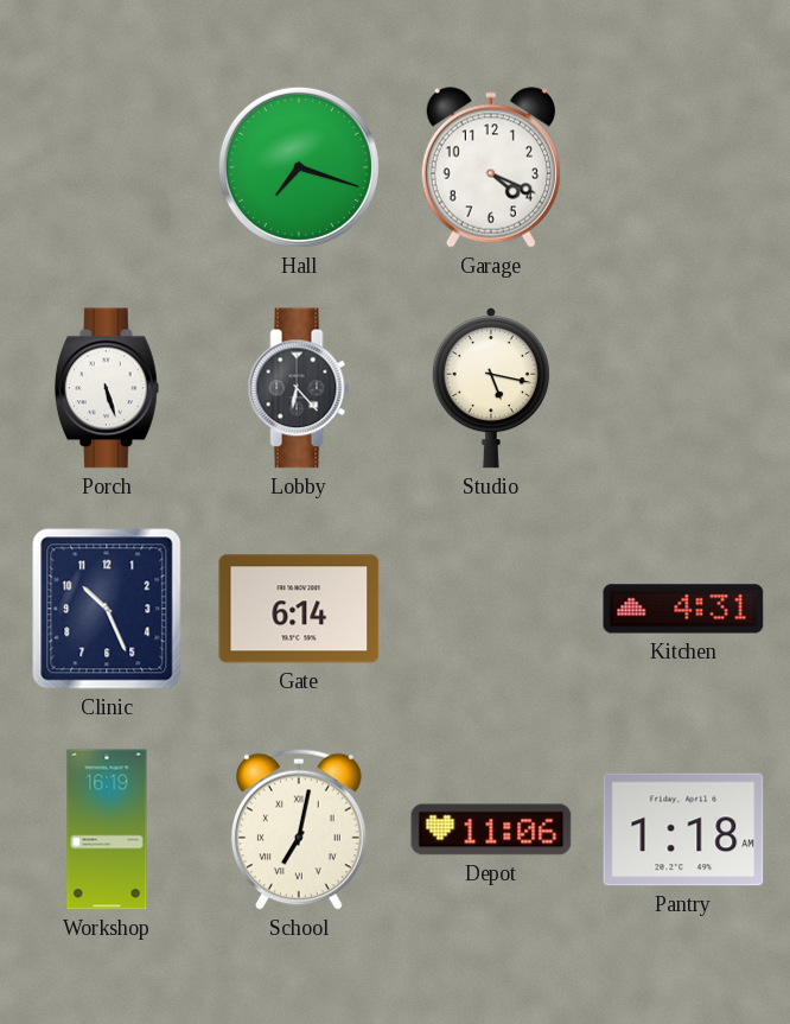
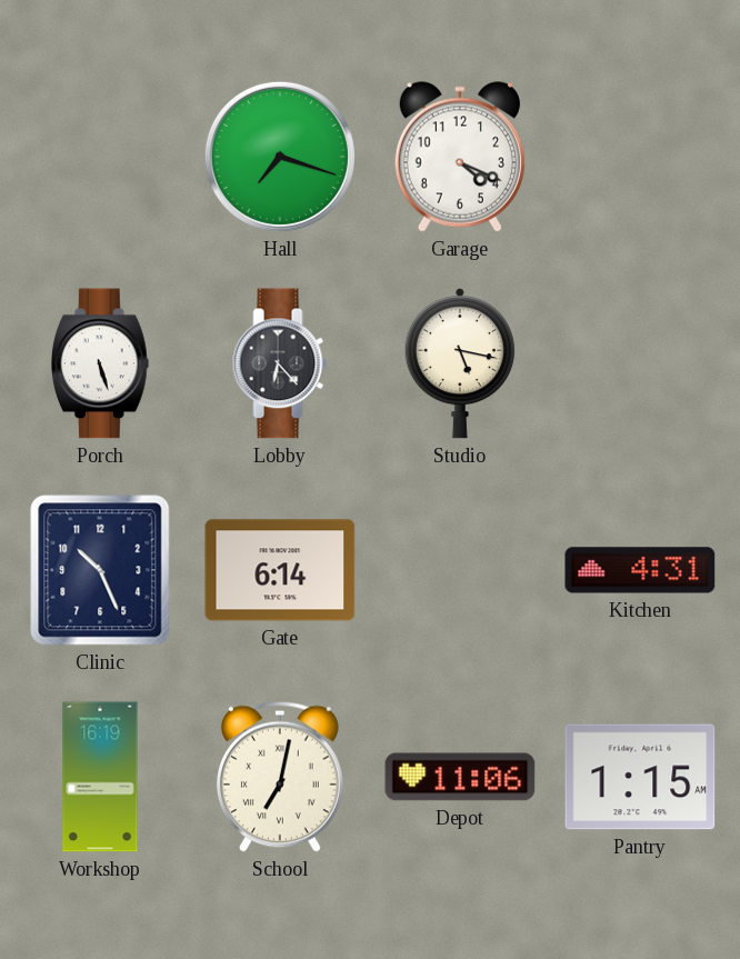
Pantry: 1:18 -> 1:15 (640, 777)
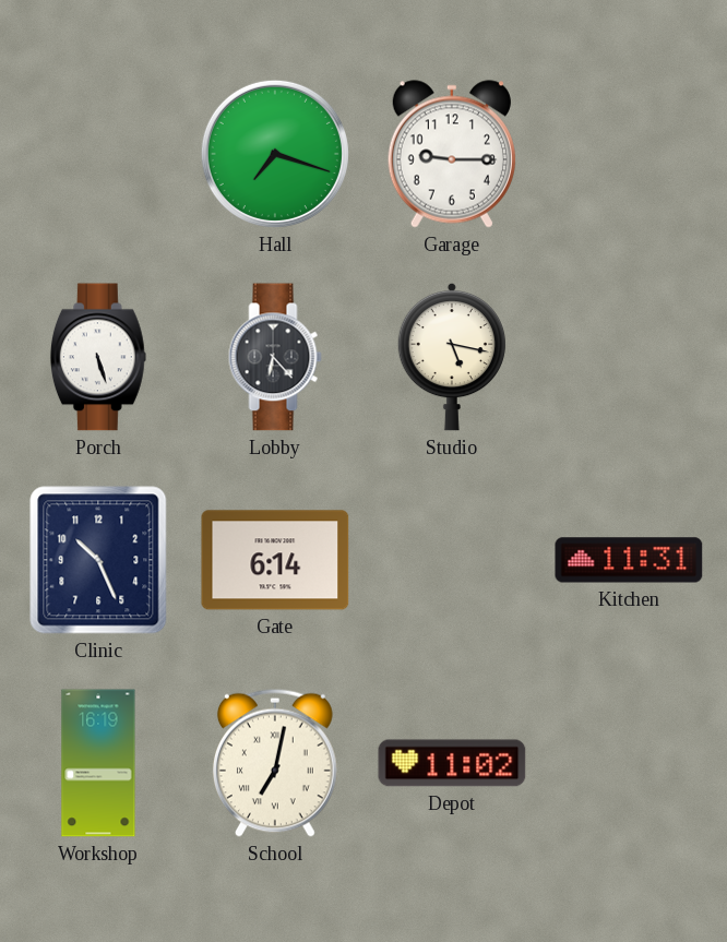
Garage: 4:19 -> 9:15 (452, 154)
Kitchen: 4:31 -> 11:31 (629, 560)
Depot: 11:06 -> 11:02 (452, 763)
Pantry: 1:15 -> none (640, 777)
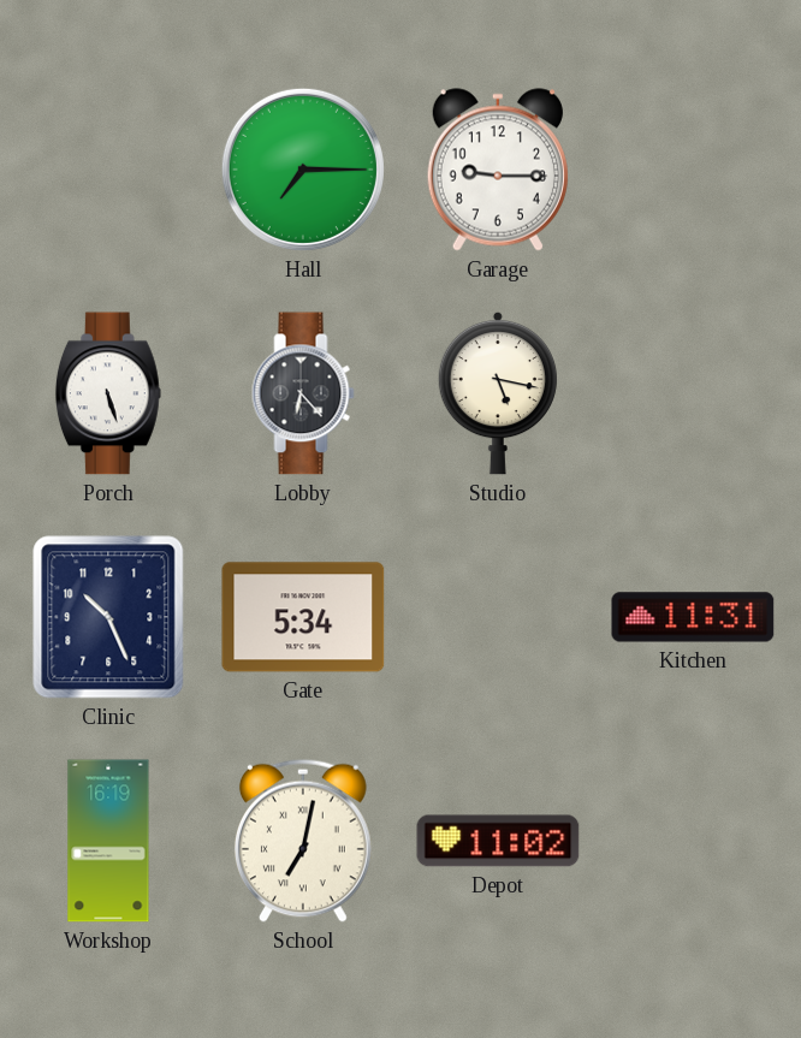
Hall: 7:18 -> 7:15 (303, 170)
Gate: 6:14 -> 5:34 (303, 617)
